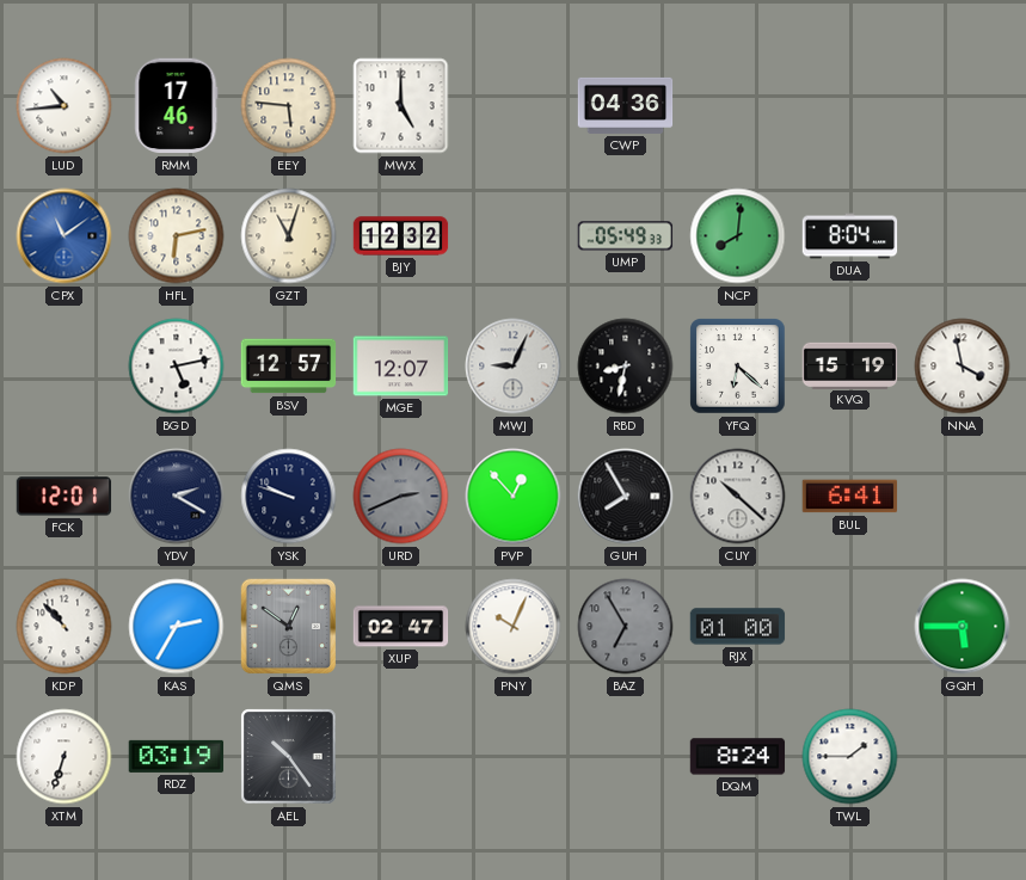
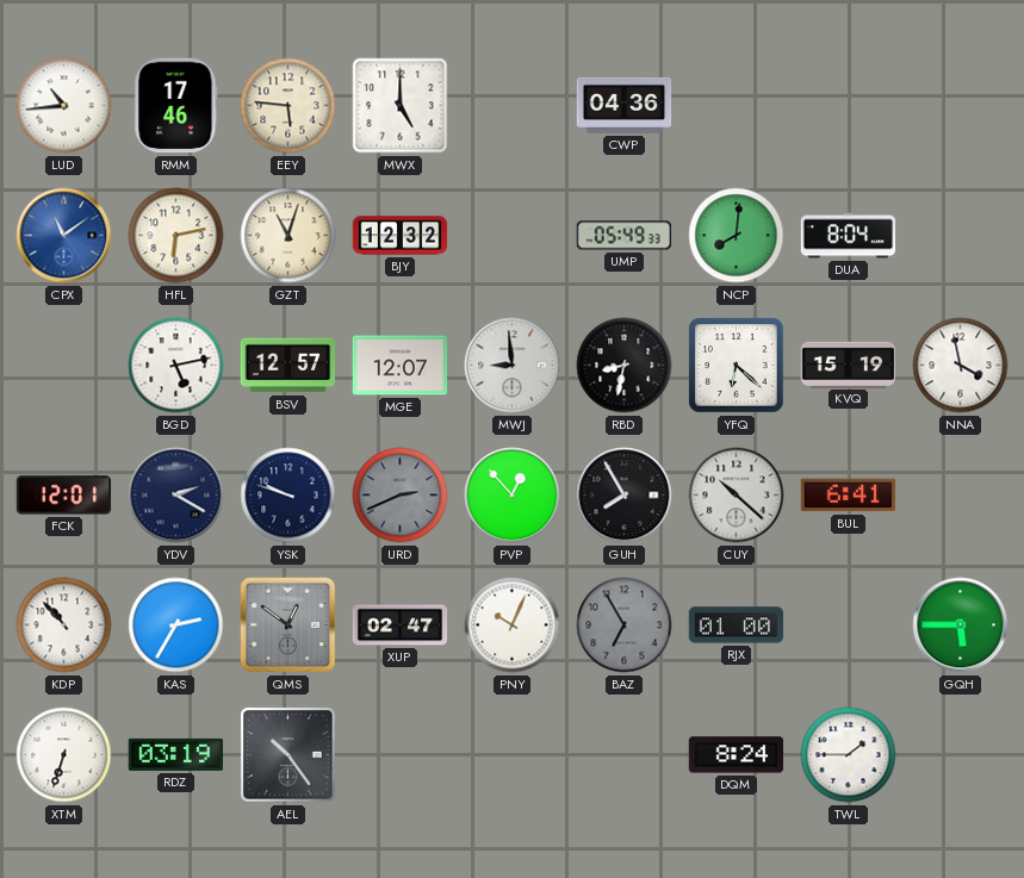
MWJ: 9:04 -> 8:59 (513, 366)
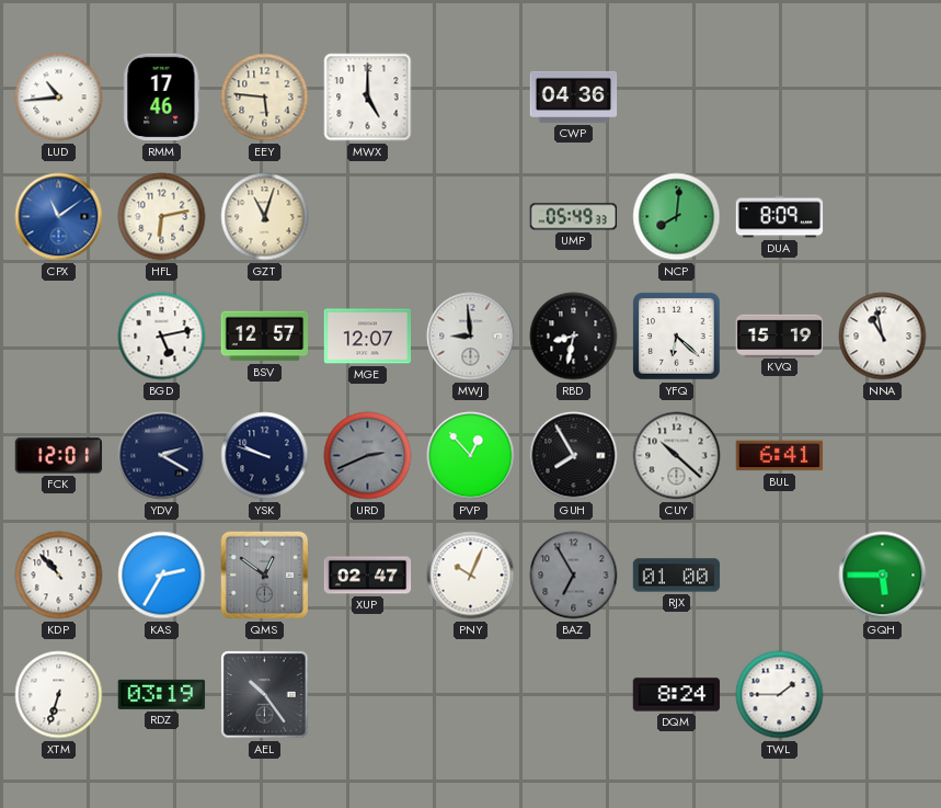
BJY: 12:32 -> none (401, 236)
DUA: 8:04 -> 8:09 (780, 217)
NNA: 3:58 -> 10:58 (883, 337)
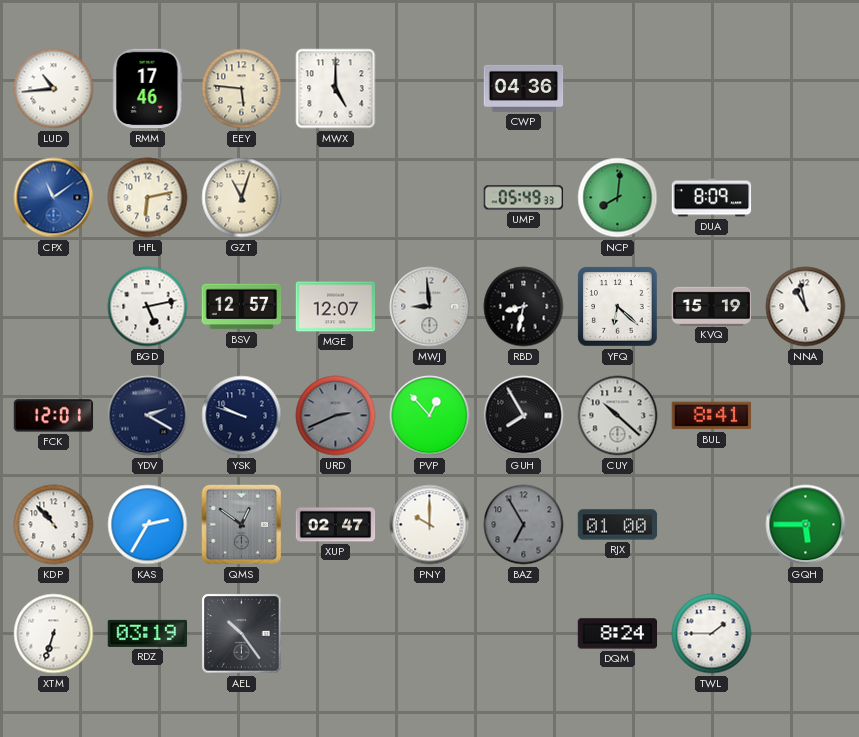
BUL: 6:41 -> 8:41 (712, 416)
PNY: 10:04 -> 10:00 (430, 525)
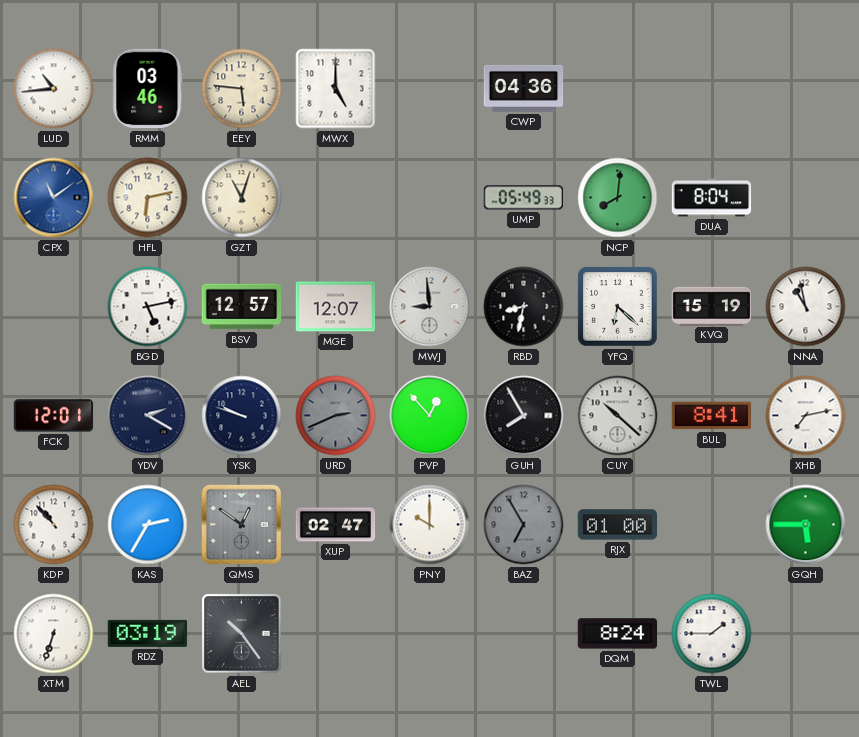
RMM: 17:46 -> 03:46 (148, 89)
DUA: 8:09 -> 8:04 (712, 198)
XHB: none -> 7:13 (806, 416)
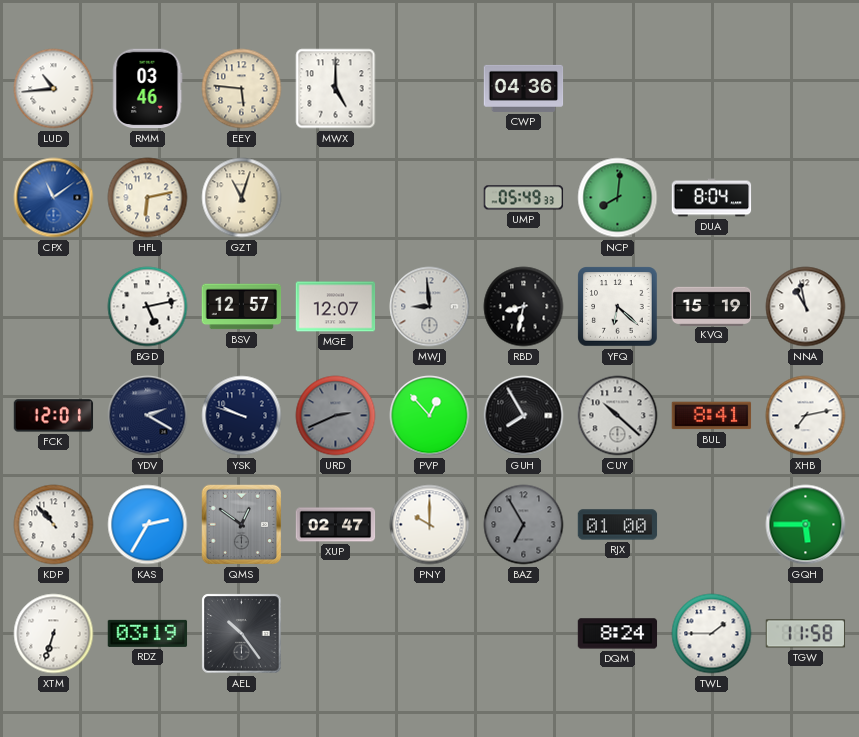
TGW: none -> 11:58 (806, 634)
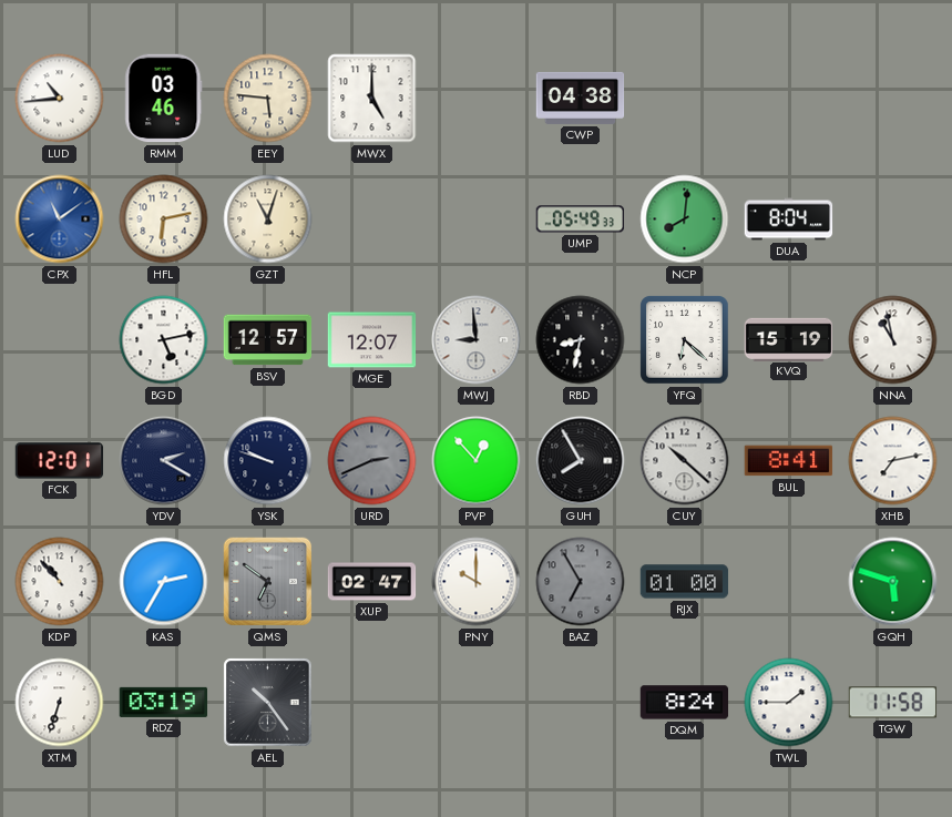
CWP: 04:36 -> 04:38 (581, 98)
QMS: 12:51 -> 6:51 (268, 582)
GQH: 5:45 -> 5:48 (893, 582)
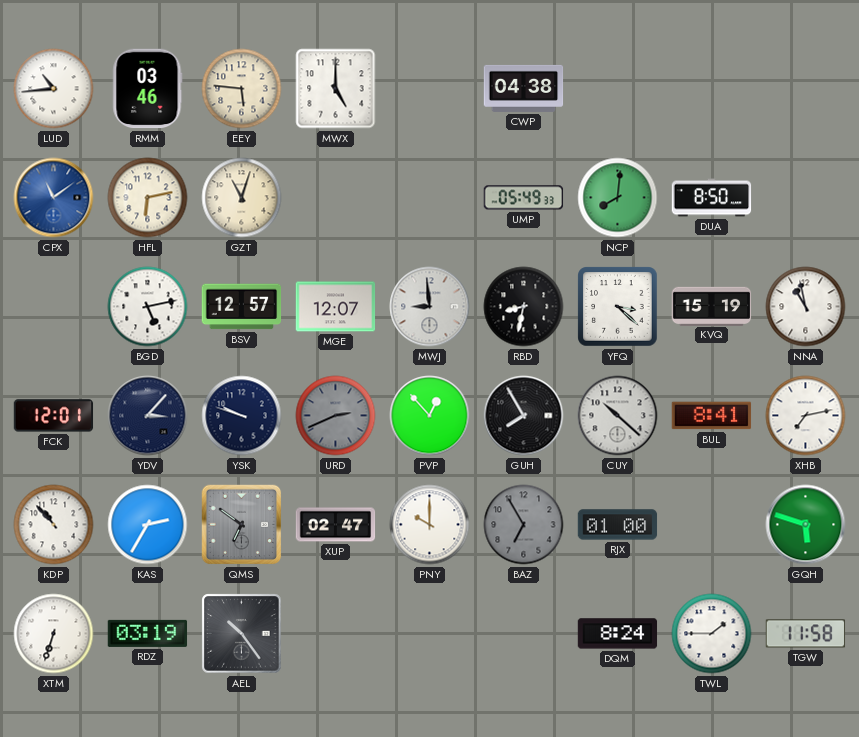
DUA: 8:04 -> 8:50 (712, 198)
YFQ: 6:22 -> 3:22 (618, 307)
YDV: 2:20 -> 3:07 (148, 416)
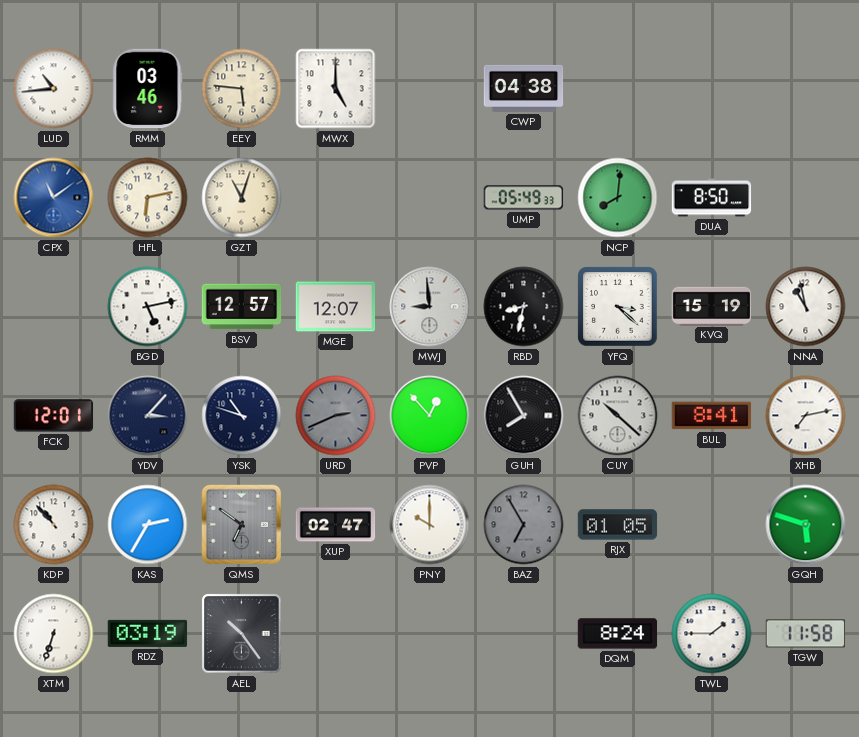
YSK: 9:48 -> 10:48 (242, 416)
RJX: 01:00 -> 01:05 (618, 525)
